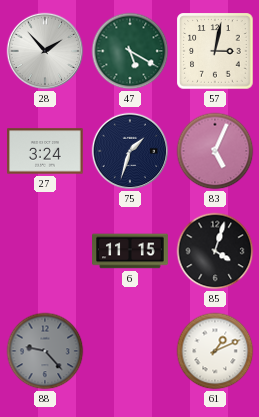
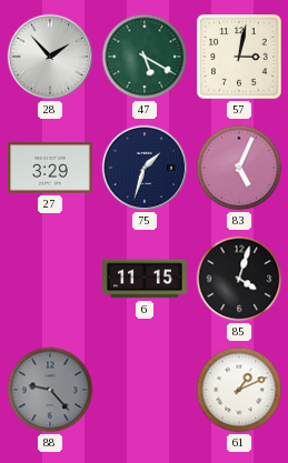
27: 3:24 -> 3:29 (51, 168)
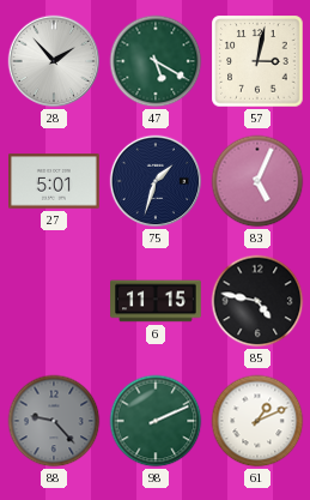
27: 3:29 -> 5:01 (55, 181)
85: 4:03 -> 4:47 (257, 301)
98: none -> 2:11 (156, 421)
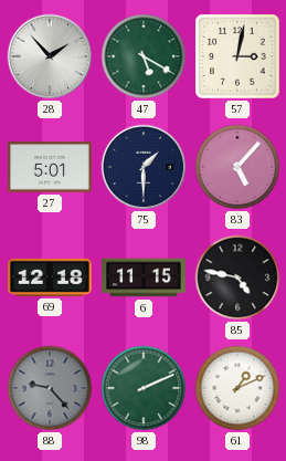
75: 1:33 -> 1:30 (144, 167)
83: 5:04 -> 5:07 (237, 167)
69: none -> 12:18 (50, 277)
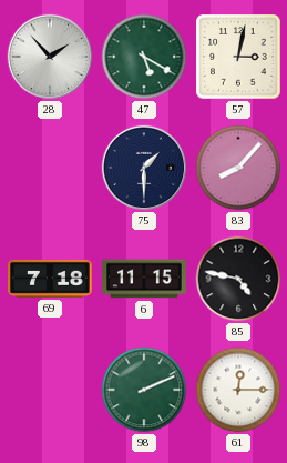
27: 5:01 -> none (51, 167)
83: 5:07 -> 8:07 (238, 168)
69: 12:18 -> 7:18 (50, 279)
88: 9:23 -> none (50, 388)
61: 1:11 -> 12:15 (238, 390)
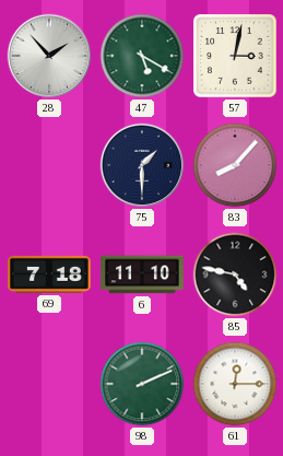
6: 11:15 -> 11:10 (142, 274)
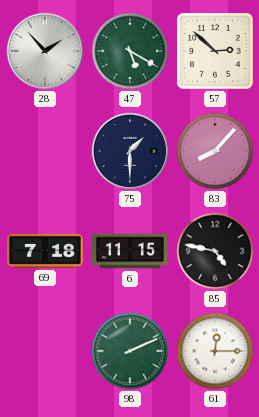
57: 3:02 -> 2:52 (215, 51)
6: 11:10 -> 11:15 (130, 251)
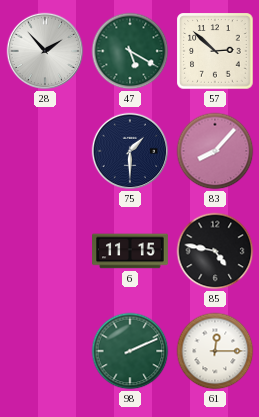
69: 7:18 -> none (45, 251)
